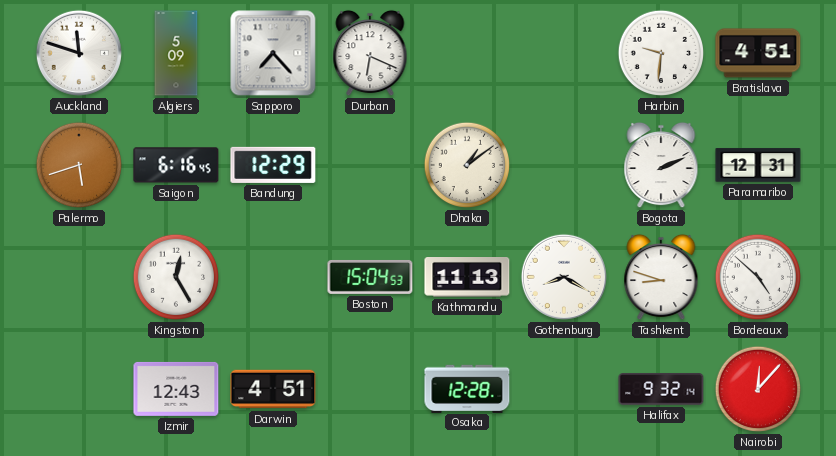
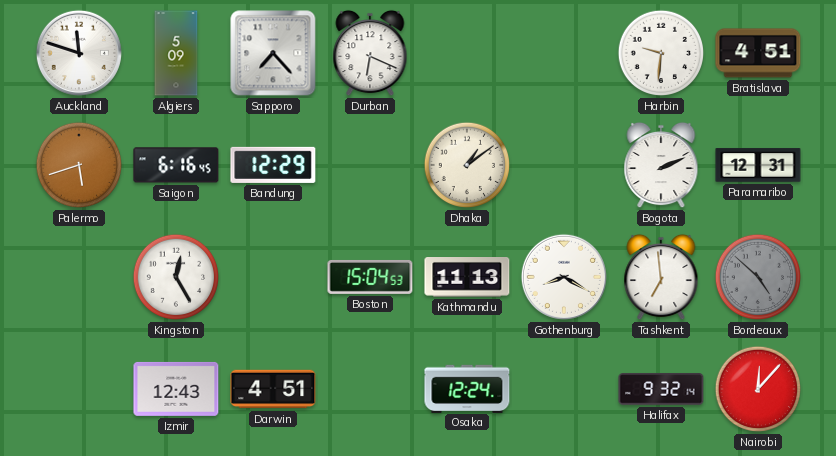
Tashkent: 8:48 -> 6:59 (661, 277)
Bordeaux dial: white -> grey (758, 277)
Osaka: 12:28 -> 12:24 (467, 388)
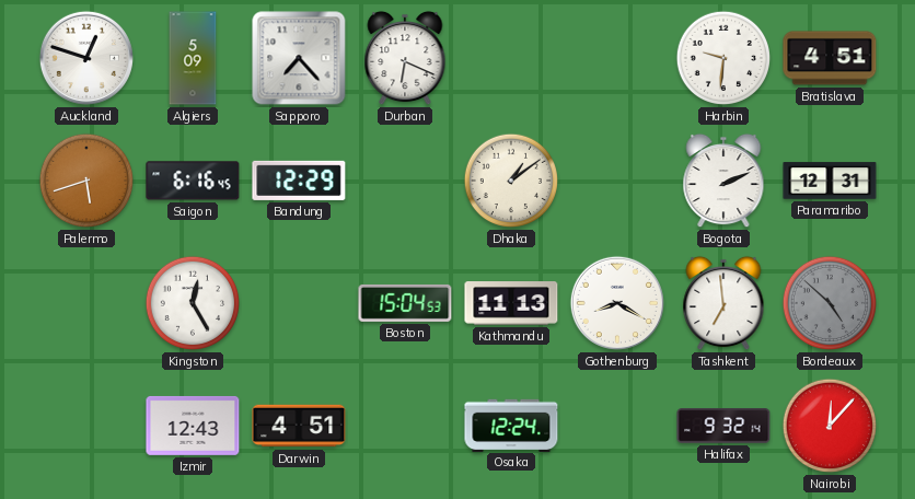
Auckland: 11:48 -> 12:48 (86, 58)
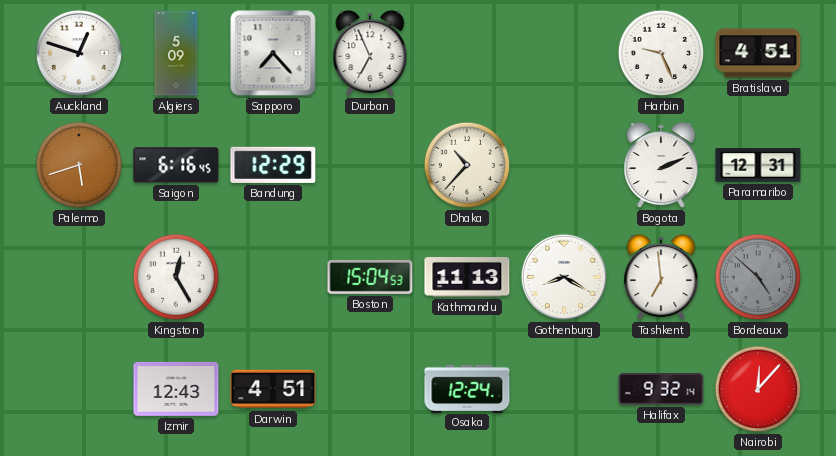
Durban: 6:19 -> 6:56 (370, 53)
Harbin: 9:31 -> 9:26 (661, 53)
Dhaka: 1:09 -> 10:37 (467, 165)
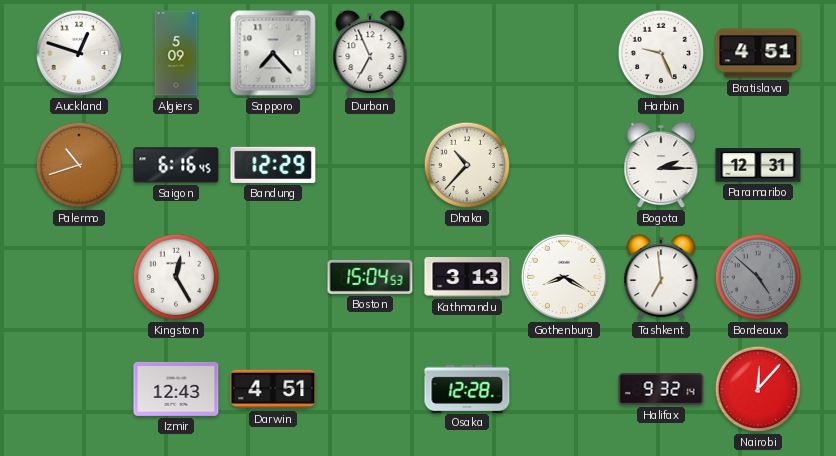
Palermo: 5:42 -> 10:42 (79, 165)
Bogota: 2:11 -> 2:15 (661, 165)
Kathmandu: 11:13 -> 3:13 (467, 278)
Osaka: 12:24 -> 12:28 (467, 388)
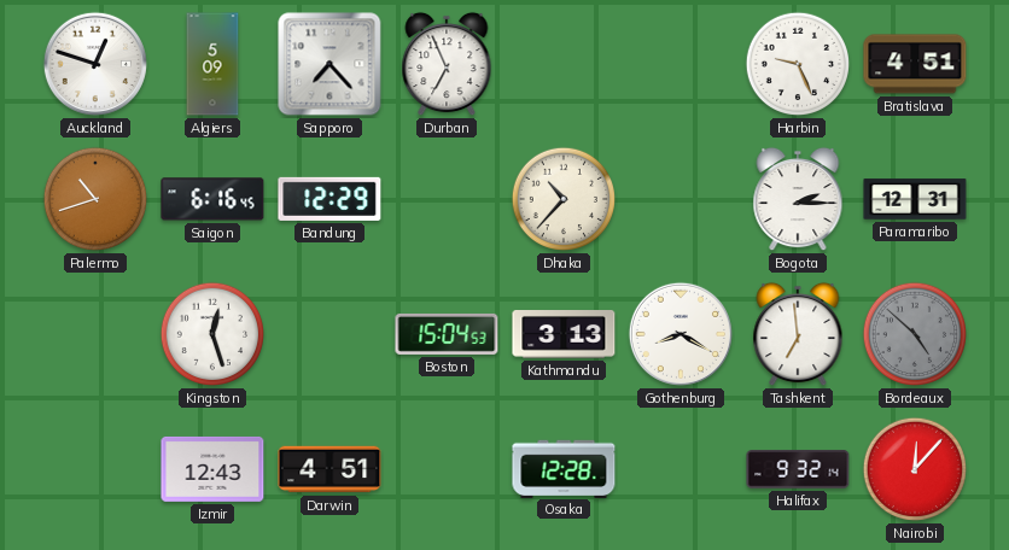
Kingston: 12:25 -> 12:27 (212, 334)
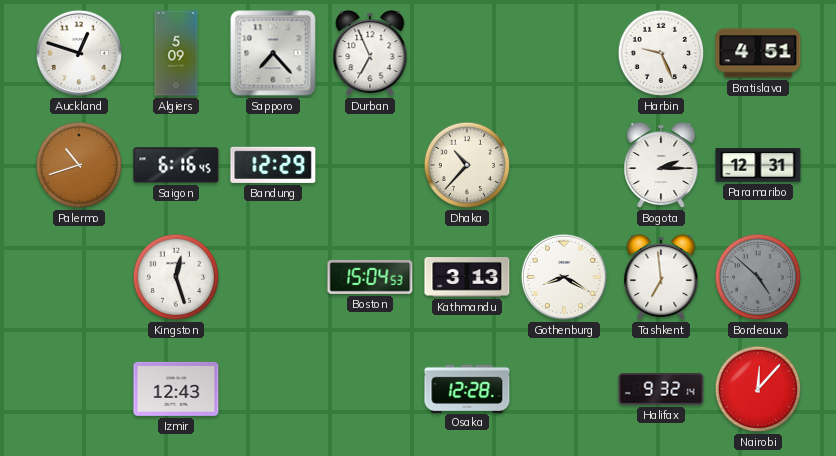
Darwin: 4:51 -> none (329, 469)
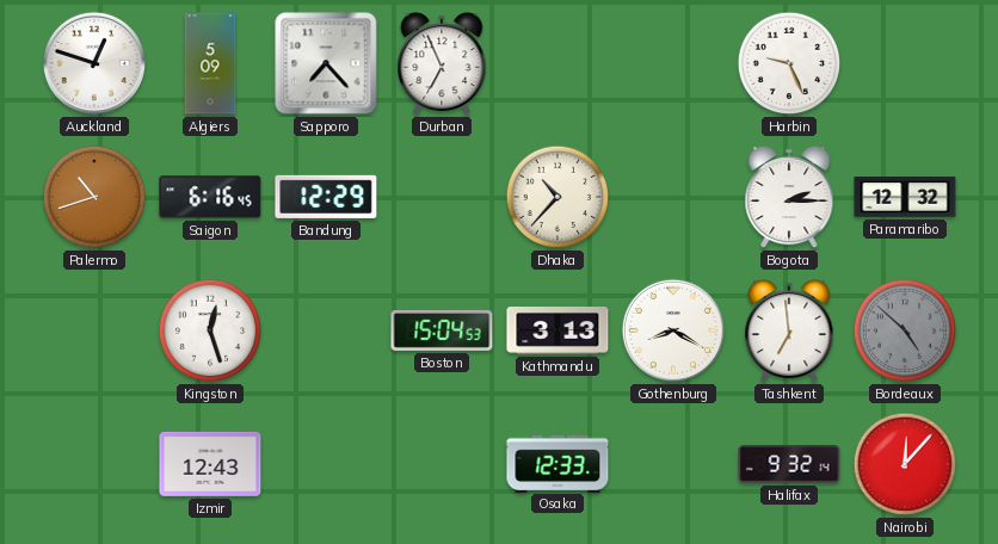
Bratislava: 4:51 -> none (758, 53)
Paramaribo: 12:31 -> 12:32 (905, 197)
Osaka: 12:28 -> 12:33 (557, 463)
